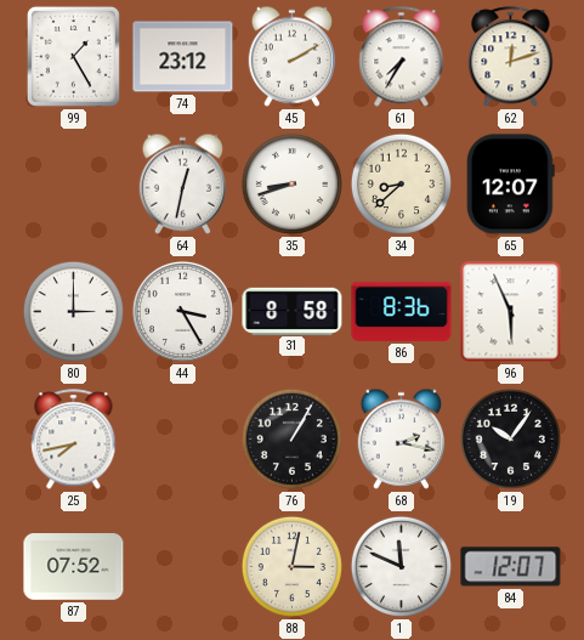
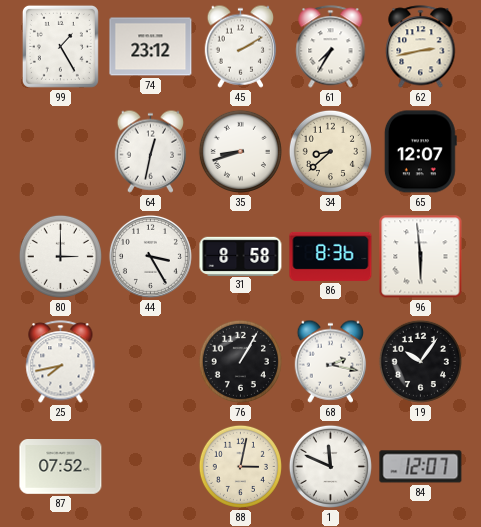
62: 12:12 -> 2:43 (421, 47)
96: 5:56 -> 5:59 (421, 257)
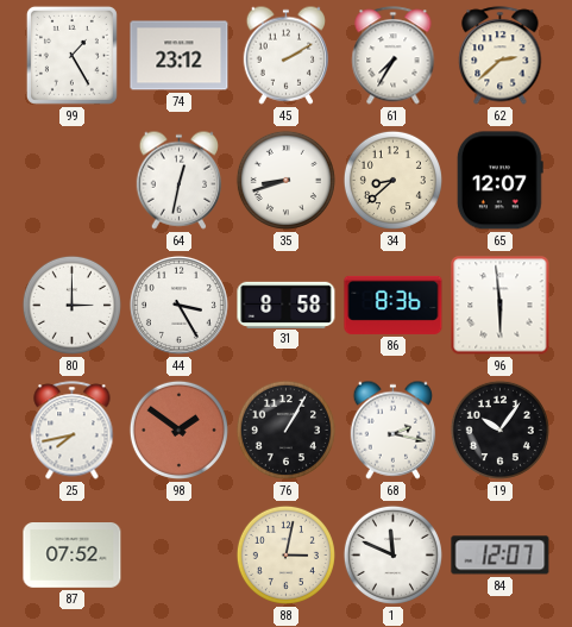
62: 2:43 -> 2:38 (501, 56)
98: none -> 1:51 (178, 430)
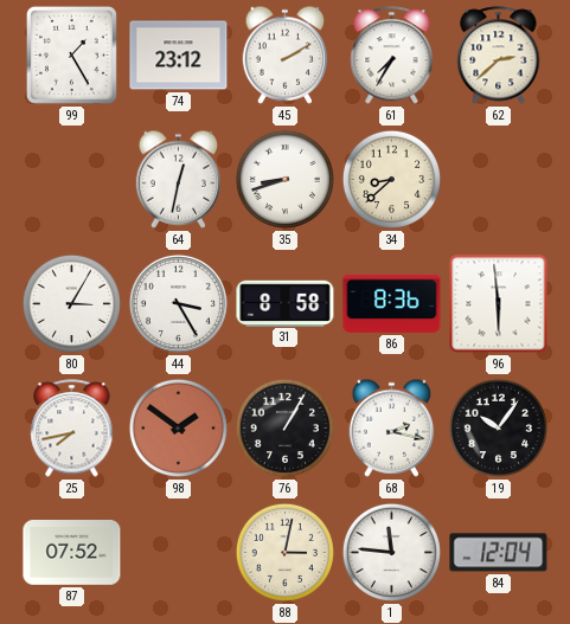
65: 12:07 -> none (499, 181)
80: 3:00 -> 3:05 (71, 303)
1: 11:49 -> 11:46 (391, 552)
84: 12:07 -> 12:04 (499, 553)
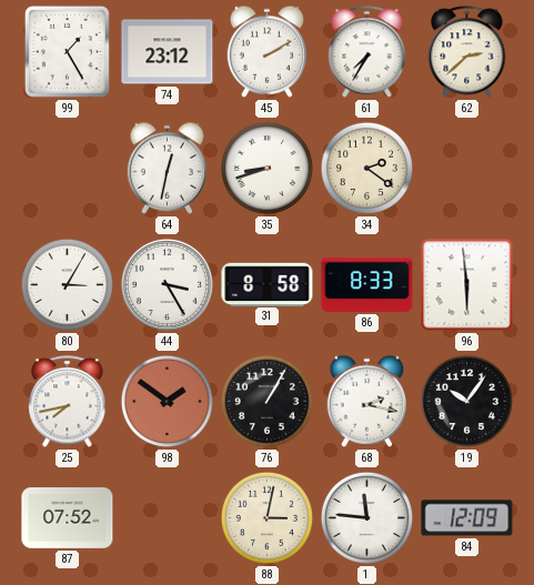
34: 8:38 -> 2:21 (366, 168)
86: 8:36 -> 8:33 (367, 284)
84: 12:04 -> 12:09 (467, 518)
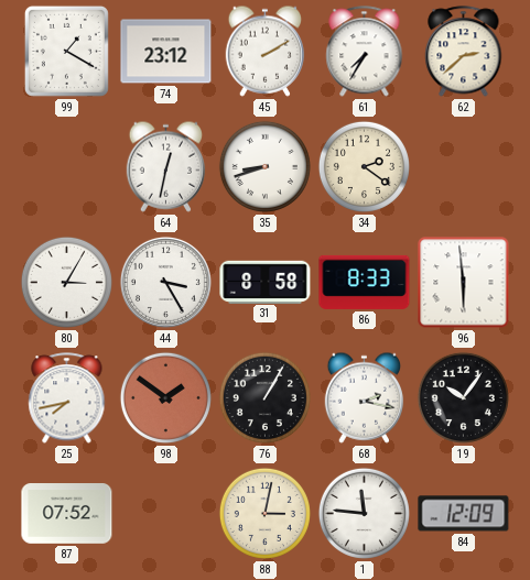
99: 1:25 -> 1:20 (66, 51)
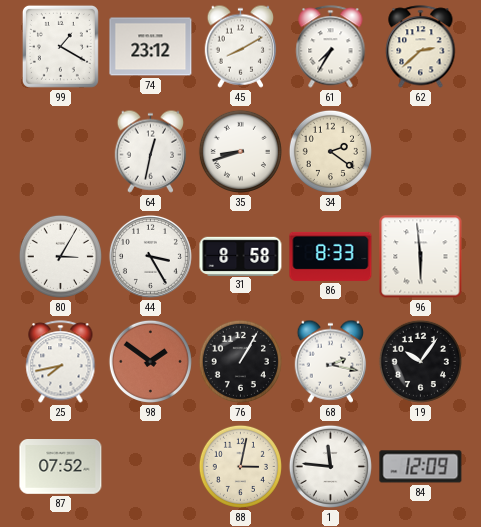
45: 2:10 -> 8:10 (241, 46)
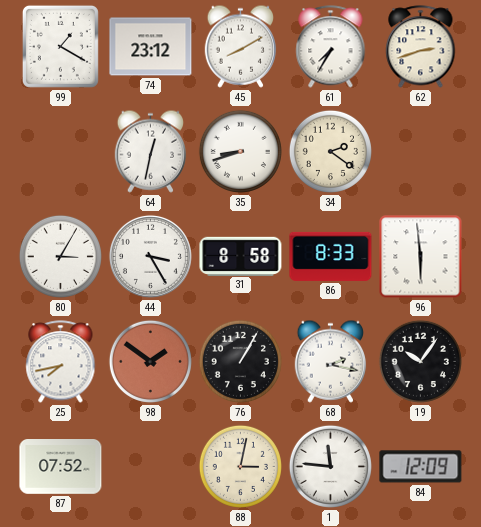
62: 2:38 -> 2:42 (421, 47)
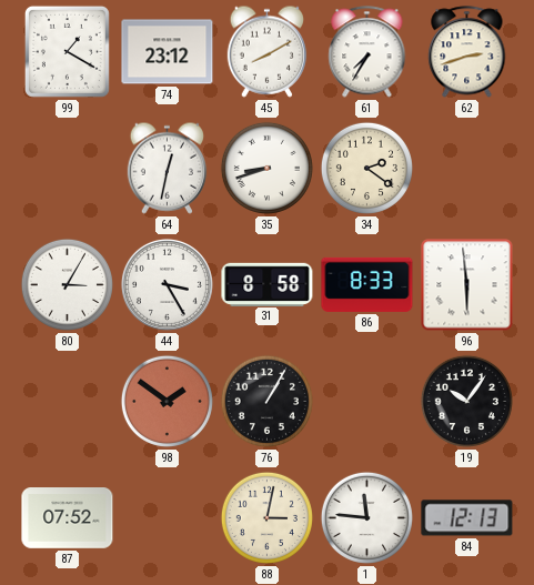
25: 7:43 -> none (61, 362)
68: 2:17 -> none (331, 361)
84: 12:09 -> 12:13 (467, 518)
